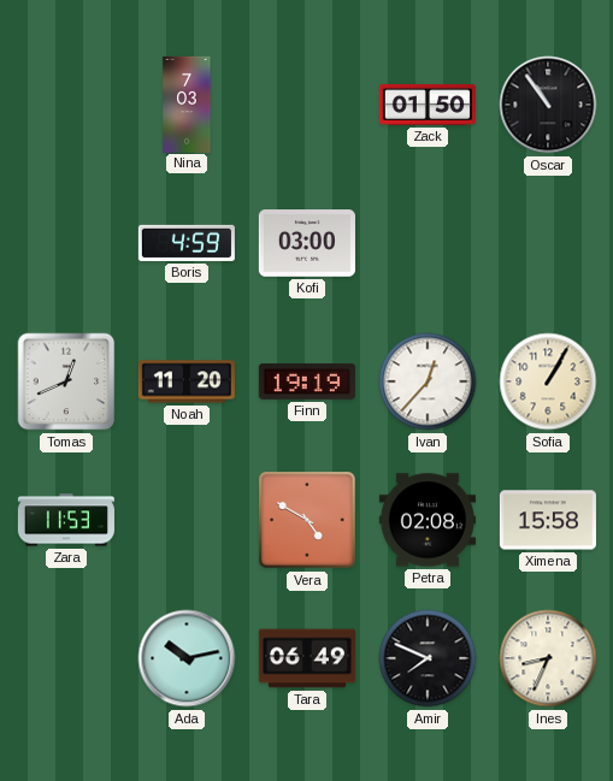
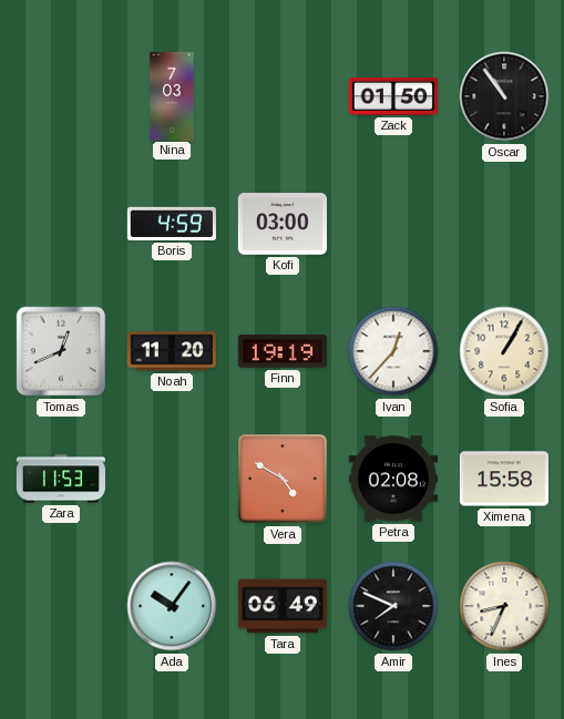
Ada: 10:13 -> 10:06 (172, 606)
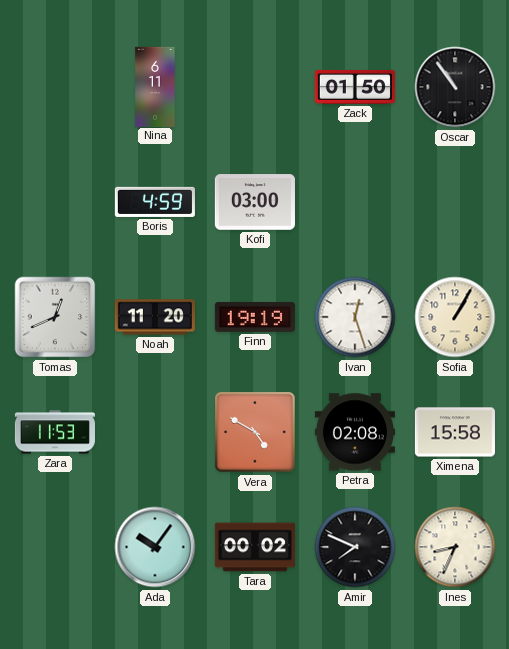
Nina: 7:03 -> 6:11 (155, 86)
Ivan: 12:37 -> 12:27 (355, 317)
Tara: 06:49 -> 00:02 (255, 547)
